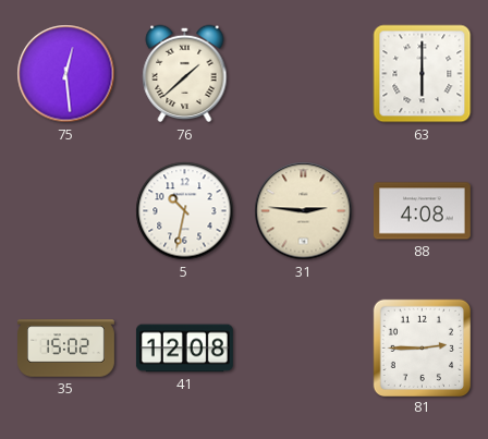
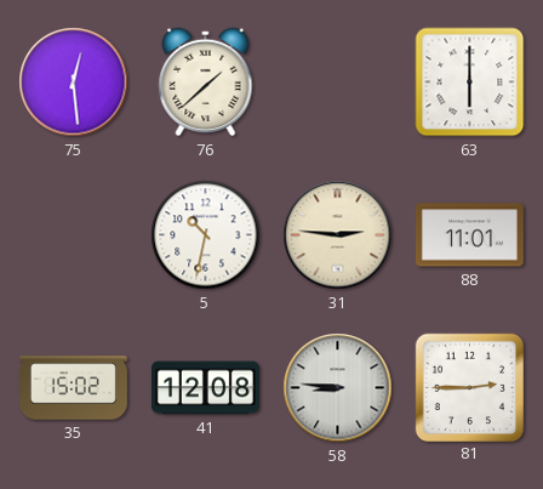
88: 4:08 -> 11:01 (469, 235)
58: none -> 8:46 (338, 388)
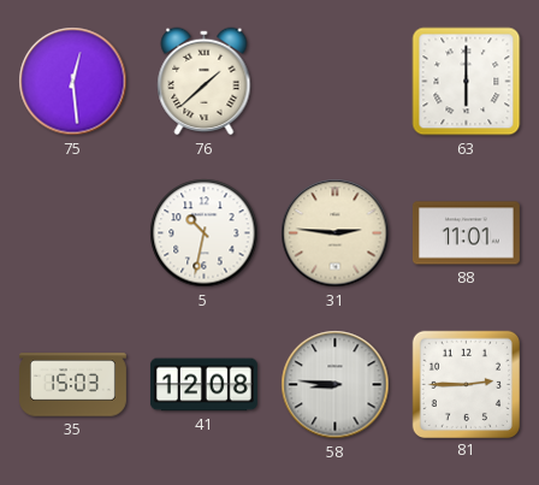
35: 15:02 -> 15:03 (73, 385)
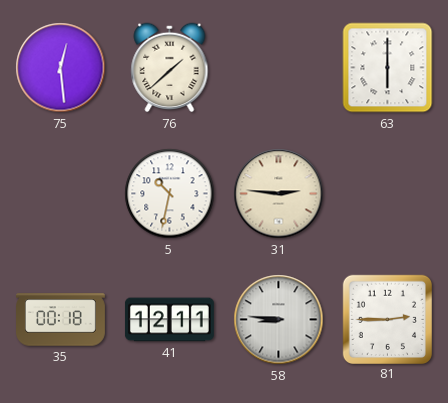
88: 11:01 -> none (466, 233)
35: 15:03 -> 00:18 (61, 320)
41: 12:08 -> 12:11 (169, 320)
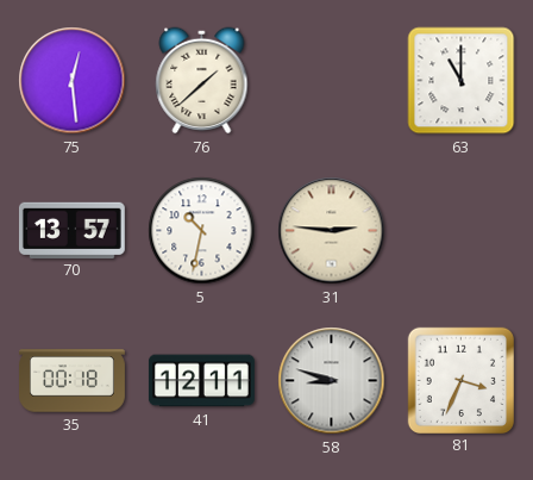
63: 6:00 -> 11:00 (462, 81)
70: none -> 13:57 (71, 230)
58: 8:46 -> 8:48 (332, 381)
81: 2:45 -> 3:34 (460, 380)
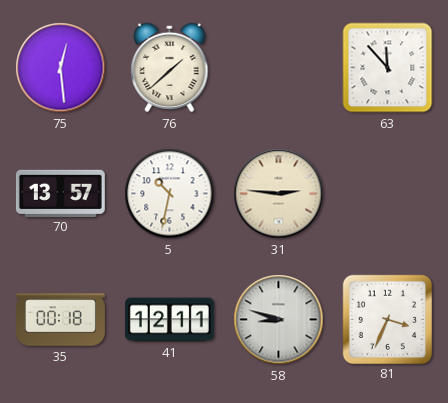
63: 11:00 -> 11:53 (388, 68)
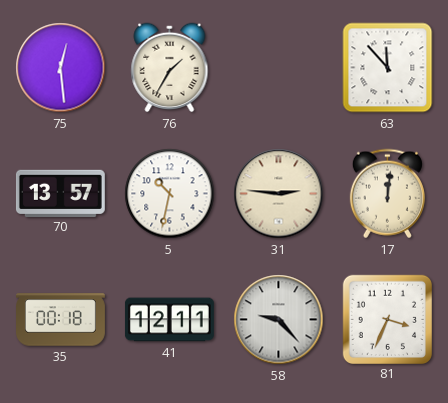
76: 1:38 -> 1:35 (170, 68)
17: none -> 12:01 (387, 194)
58: 8:48 -> 9:23 (279, 320)
